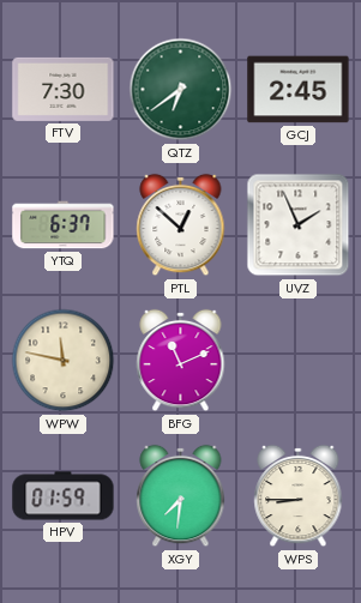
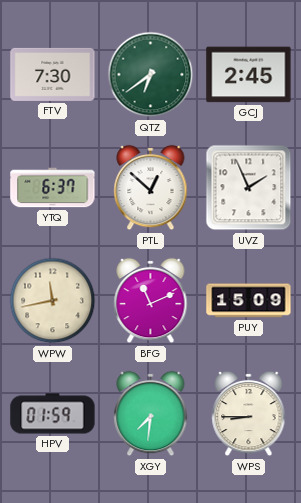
WPW: 11:47 -> 11:43 (53, 301)
PUY: none -> 15:09 (249, 301)
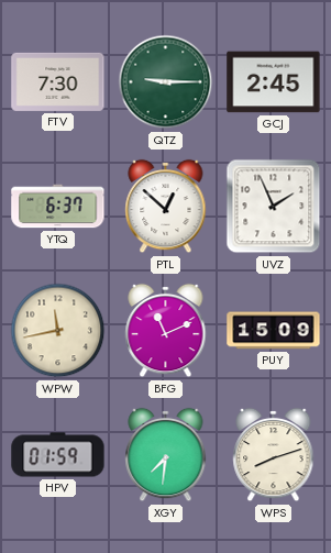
QTZ: 6:39 -> 9:15 (166, 82)
WPS: 8:45 -> 8:12 (274, 455)
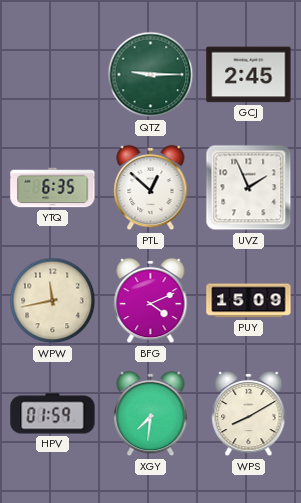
FTV: 7:30 -> none (58, 81)
YTQ: 6:37 -> 6:35 (53, 188)
BFG: 11:11 -> 4:11 (151, 301)
WPS: 8:12 -> 8:10 (249, 414)
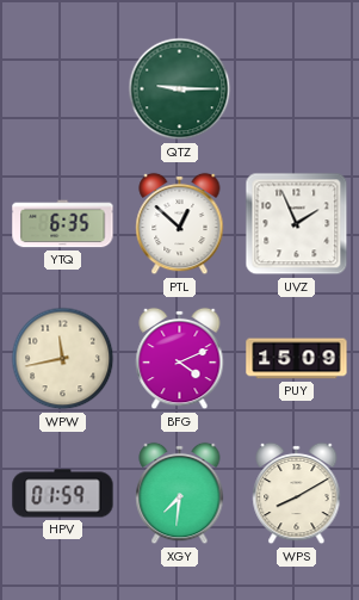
GCJ: 2:45 -> none (249, 75)
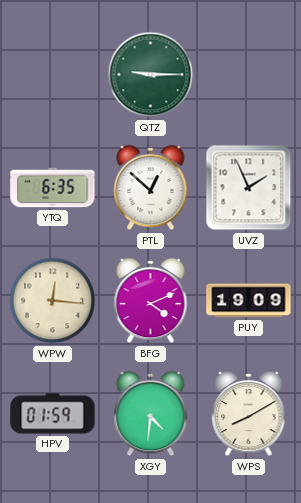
WPW: 11:43 -> 12:16 (53, 301)
PUY: 15:09 -> 19:09 (249, 301)
XGY: 7:31 -> 4:31 (151, 414)
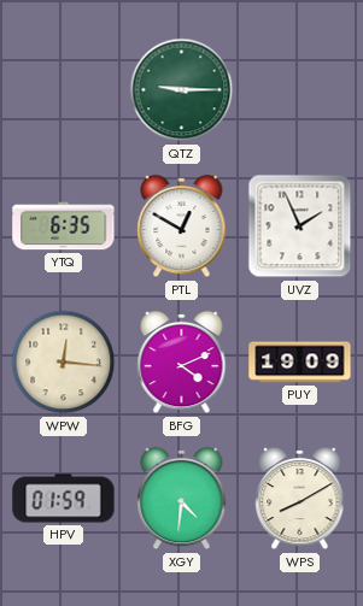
PTL: 12:52 -> 12:50 (182, 226)
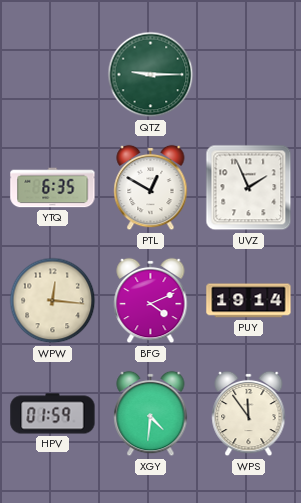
PUY: 19:09 -> 19:14 (249, 301)
WPS: 8:10 -> 11:54 (249, 414)
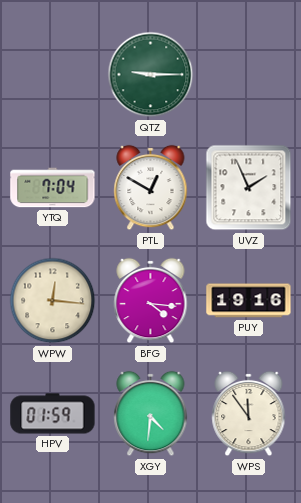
YTQ: 6:35 -> 7:04 (53, 188)
BFG: 4:11 -> 4:16 (151, 301)
PUY: 19:14 -> 19:16 (249, 301)
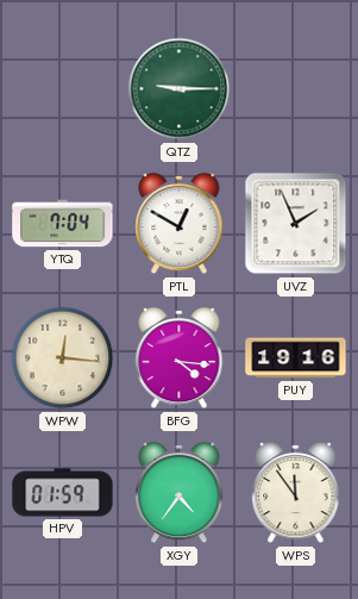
XGY: 4:31 -> 4:36 (180, 493)
